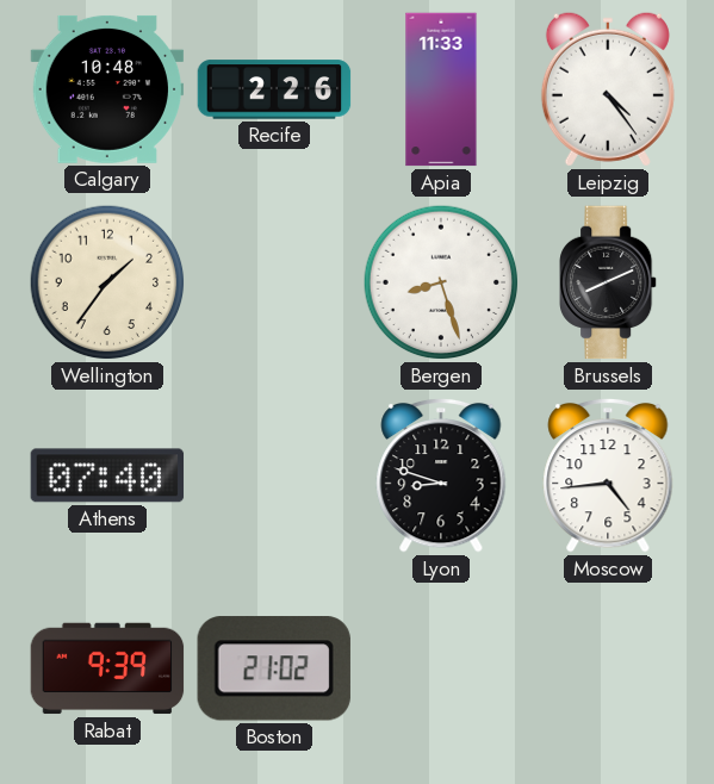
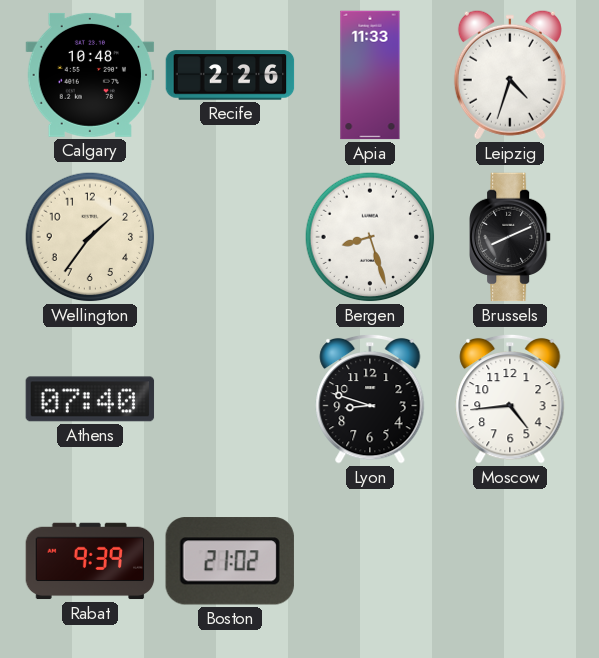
Leipzig: 4:24 -> 4:33 (510, 75)
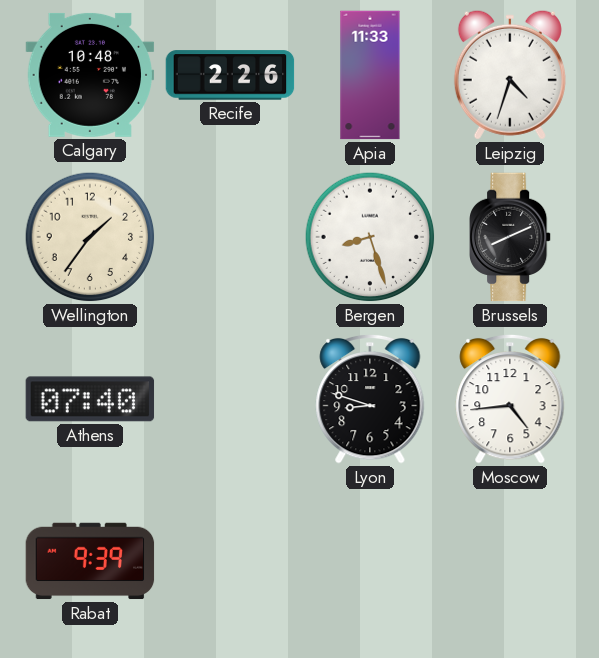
Boston: 21:02 -> none (230, 562)
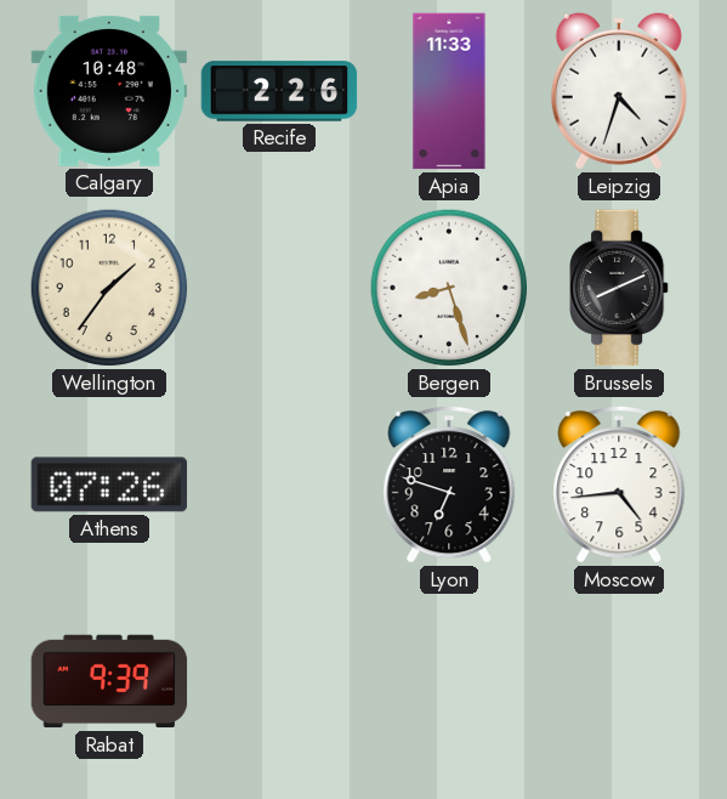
Athens: 07:40 -> 07:26 (109, 484)
Lyon: 8:48 -> 6:48 (449, 484)
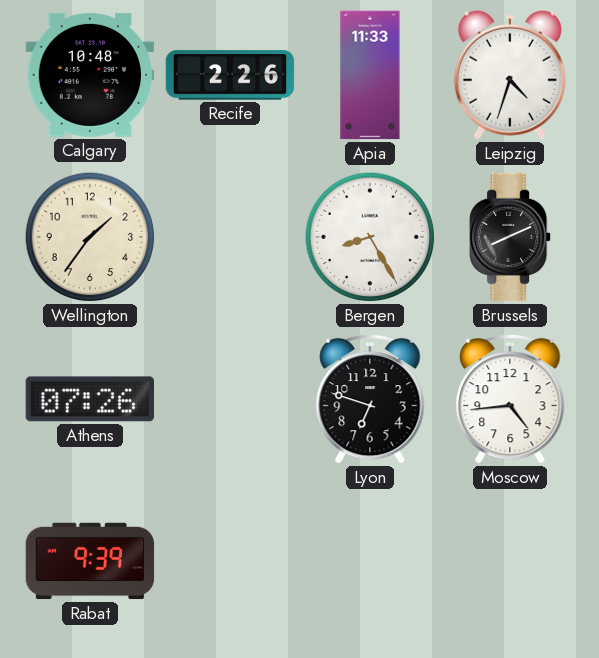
Bergen: 8:27 -> 8:25 (370, 237)
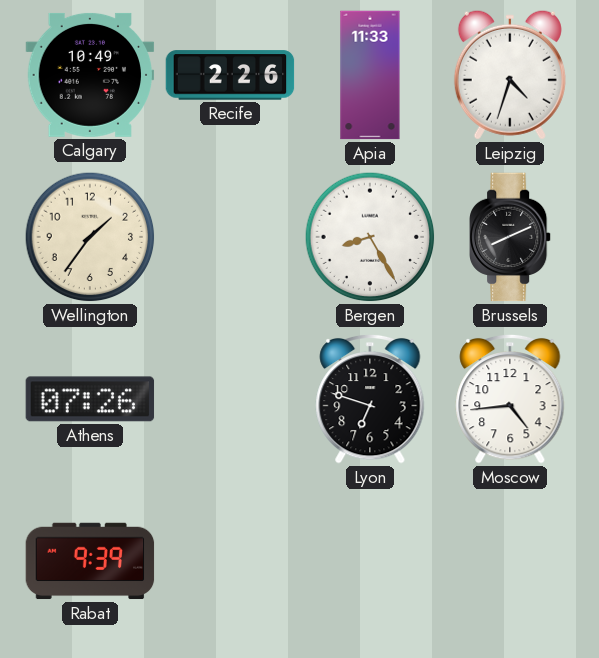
Calgary: 10:48 -> 10:49 (90, 75)
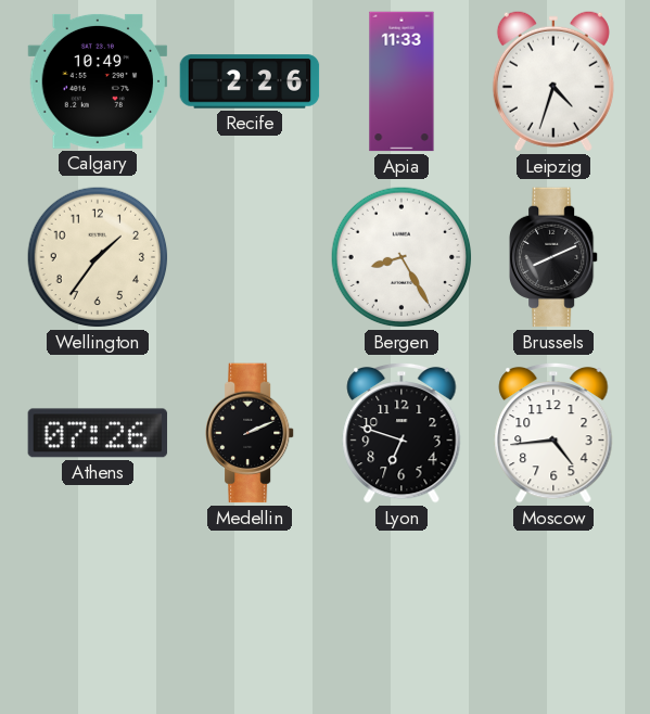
Medellin: none -> 2:11 (251, 433)
Rabat: 9:39 -> none (90, 561)
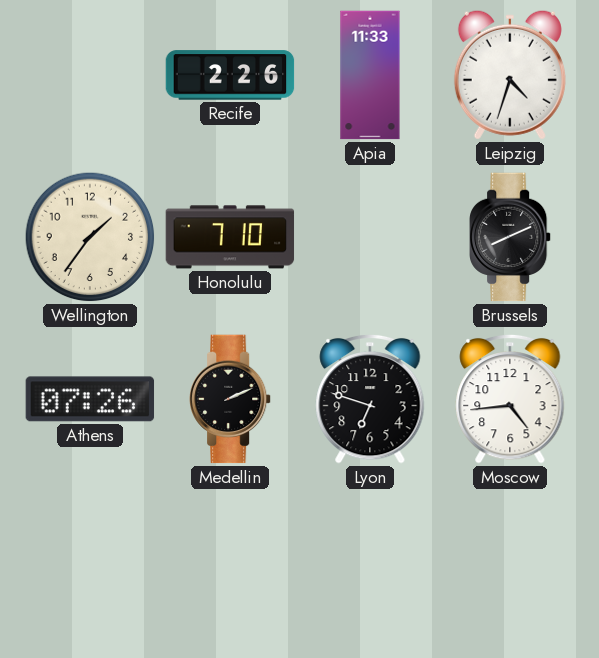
Calgary: 10:49 -> none (98, 81)
Honolulu: none -> 7:10 (230, 237)
Bergen: 8:25 -> none (402, 257)
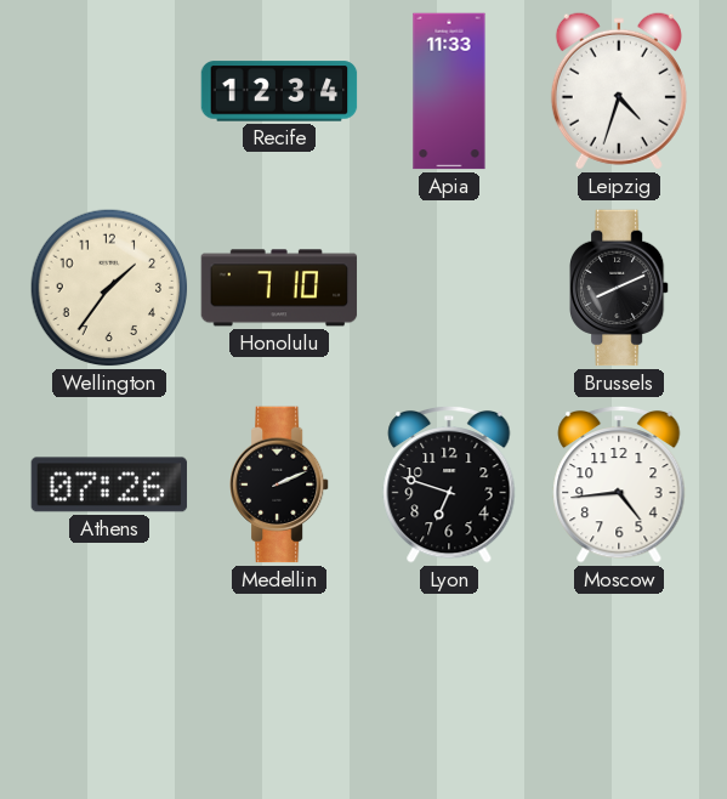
Recife: 2:26 -> 12:34 (279, 91)
